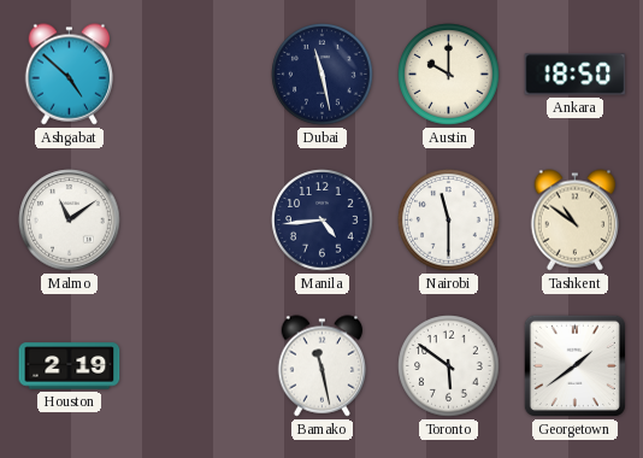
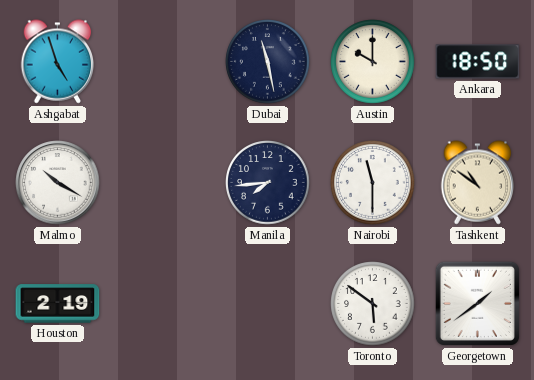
Ashgabat: 4:52 -> 4:57 (58, 62)
Malmo: 11:09 -> 10:20 (58, 183)
Manila: 4:44 -> 7:44 (268, 183)
Bamako: 11:28 -> none (323, 366)
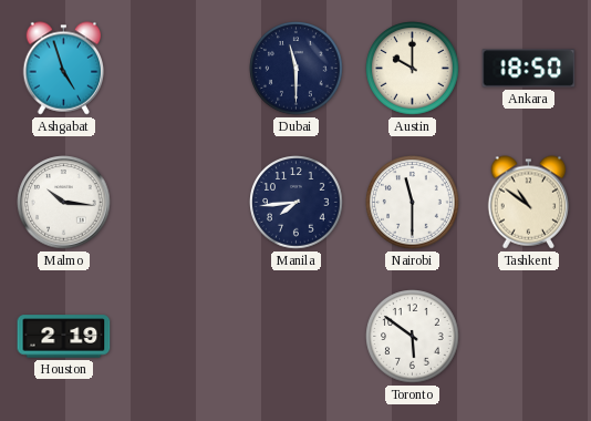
Dubai: 11:28 -> 11:30 (297, 69)
Malmo: 10:20 -> 10:16 (64, 203)
Georgetown: 1:39 -> none (477, 303)
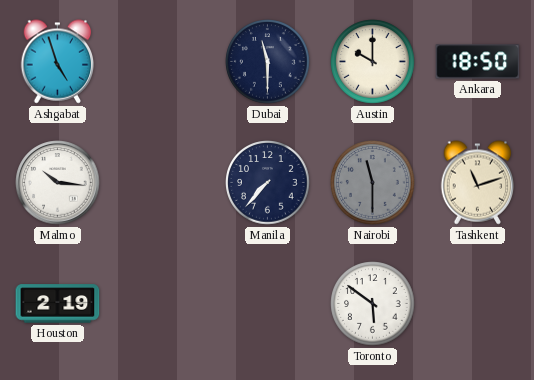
Manila: 7:44 -> 7:37 (268, 183)
Nairobi dial: white -> grey (373, 183)
Tashkent: 10:51 -> 11:12 (478, 183)
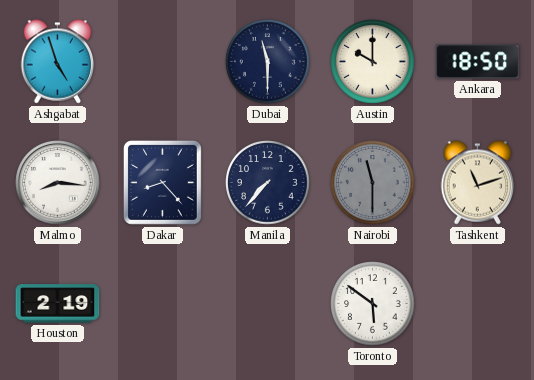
Malmo: 10:16 -> 8:16 (58, 183)
Dakar: none -> 8:23 (162, 182)
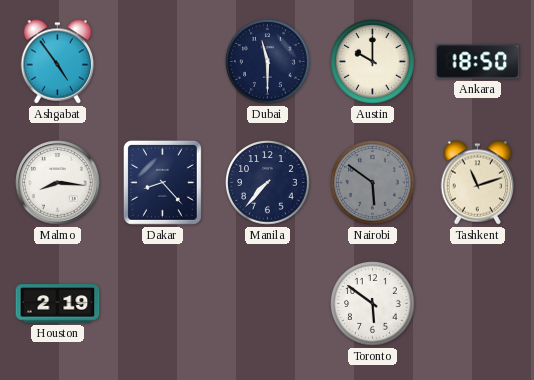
Ashgabat: 4:57 -> 4:54 (58, 62)
Nairobi: 11:30 -> 5:51 (373, 183)
